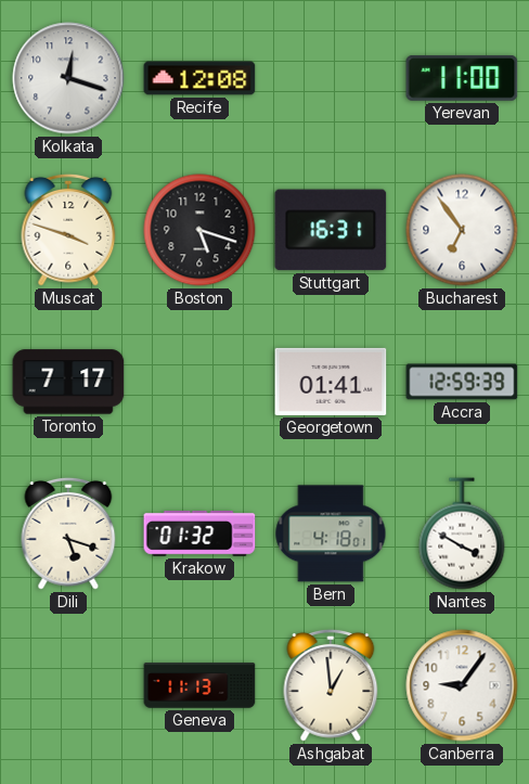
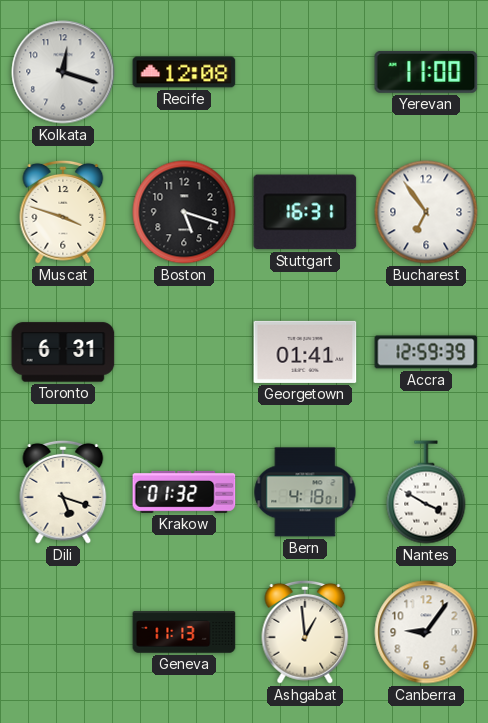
Toronto: 7:17 -> 6:31 (63, 352)
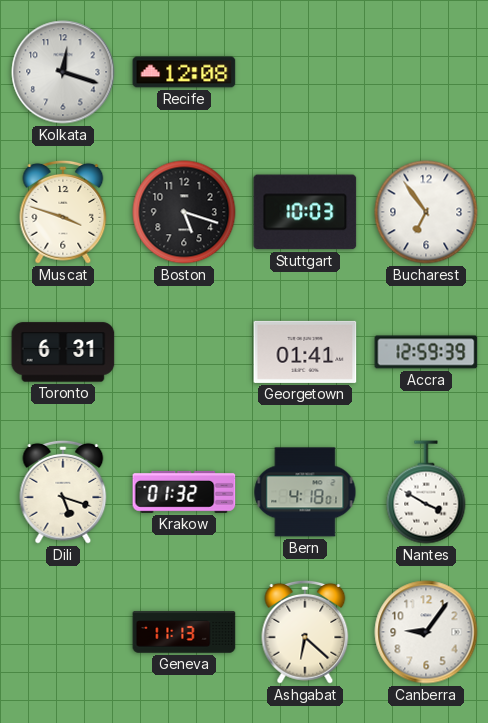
Yerevan: 11:00 -> none (426, 72)
Stuttgart: 16:31 -> 10:03 (305, 212)
Ashgabat: 12:59 -> 6:22 (305, 632)
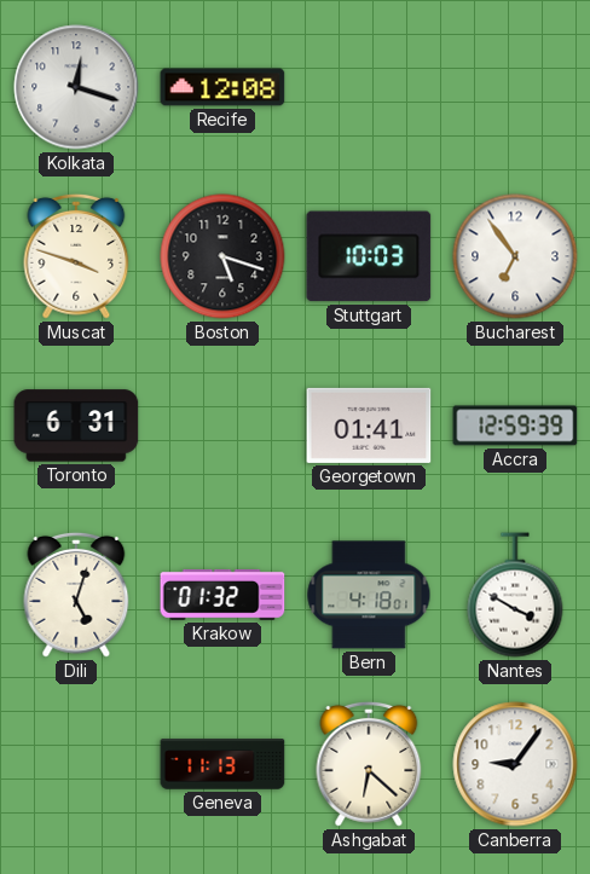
Dili: 5:18 -> 5:03 (76, 595)
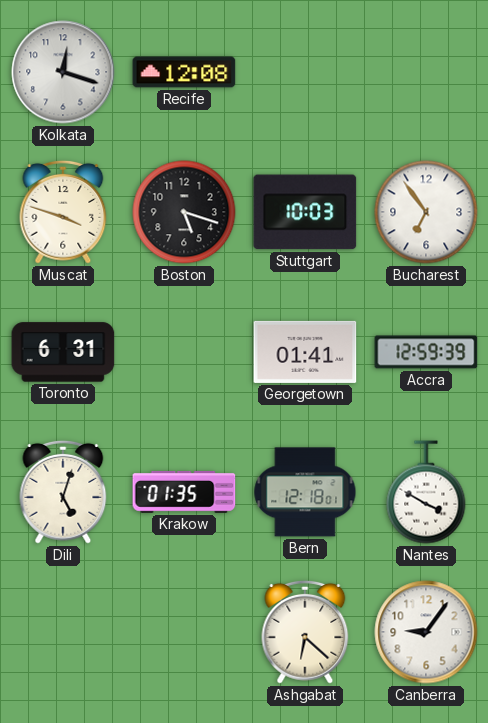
Krakow: 01:32 -> 01:35 (184, 492)
Bern: 4:18 -> 12:18 (305, 492)
Geneva: 11:13 -> none (222, 764)
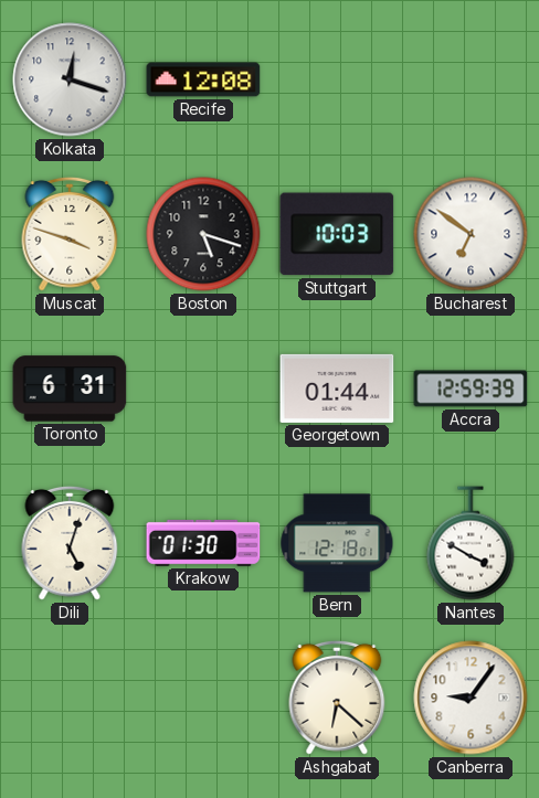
Bucharest: 6:54 -> 6:51 (471, 234)
Georgetown: 01:41 -> 01:44 (337, 389)
Krakow: 01:35 -> 01:30 (203, 543)
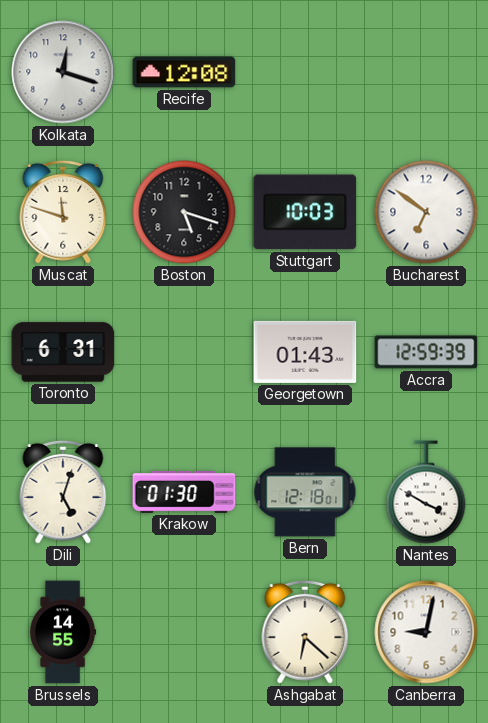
Muscat: 3:48 -> 11:48 (63, 212)
Georgetown: 01:44 -> 01:43 (305, 352)
Brussels: none -> 14:55 (63, 632)
Canberra: 9:06 -> 9:02 (426, 632)
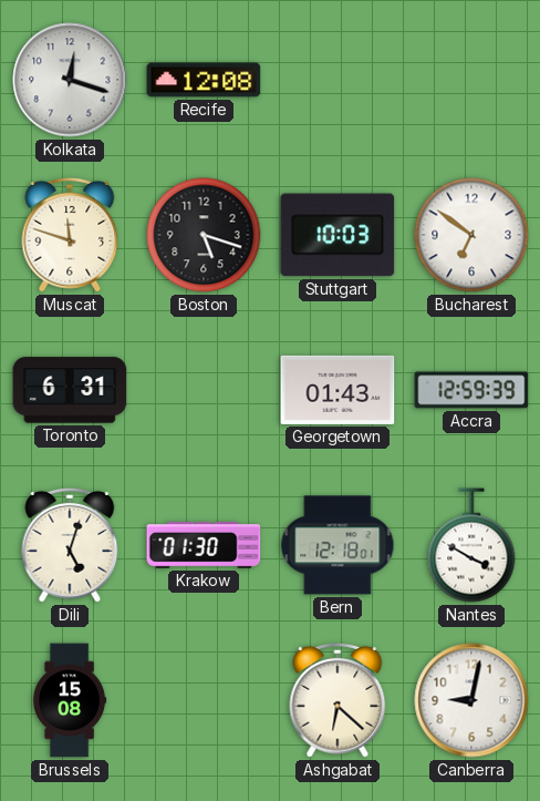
Brussels: 14:55 -> 15:08 (70, 700)
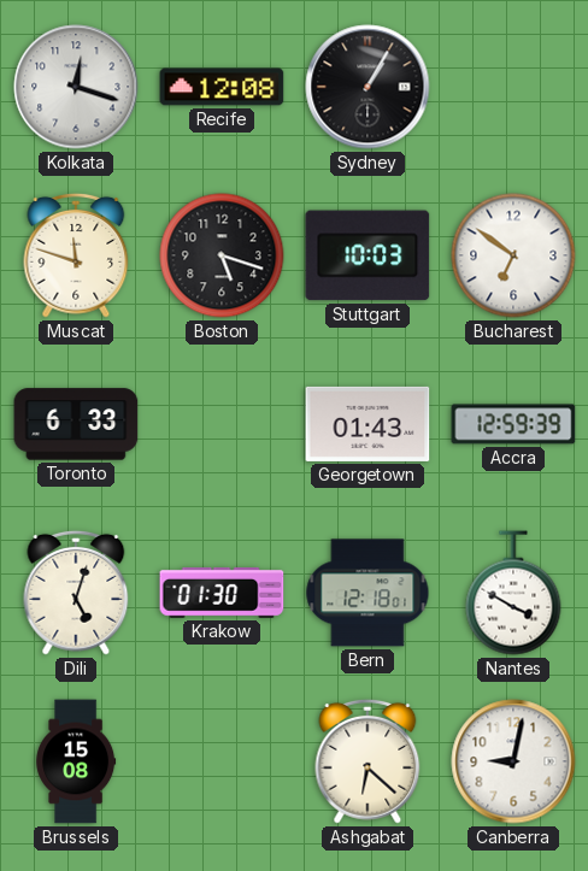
Sydney: none -> 1:05 (367, 87)
Toronto: 6:31 -> 6:33 (76, 424)
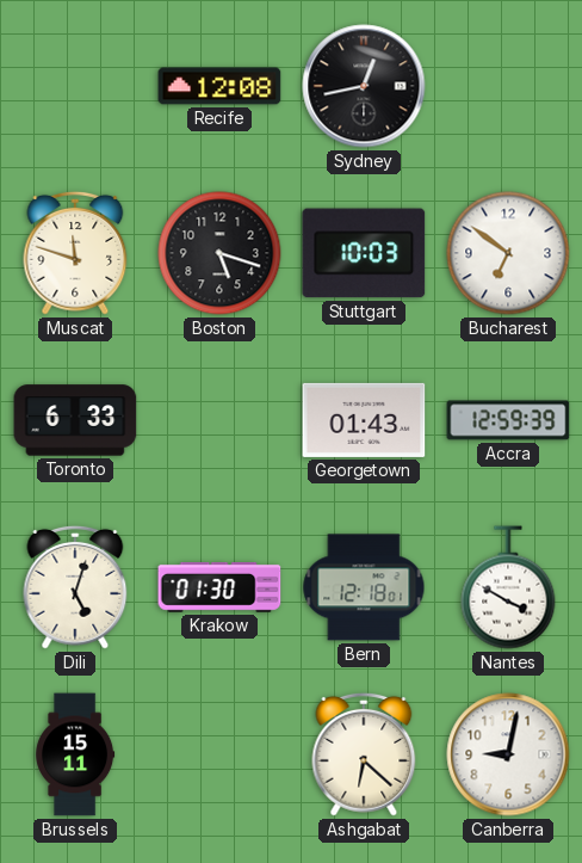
Kolkata: 12:18 -> none (76, 87)
Sydney: 1:05 -> 12:43 (364, 86)
Brussels: 15:08 -> 15:11 (75, 754)
